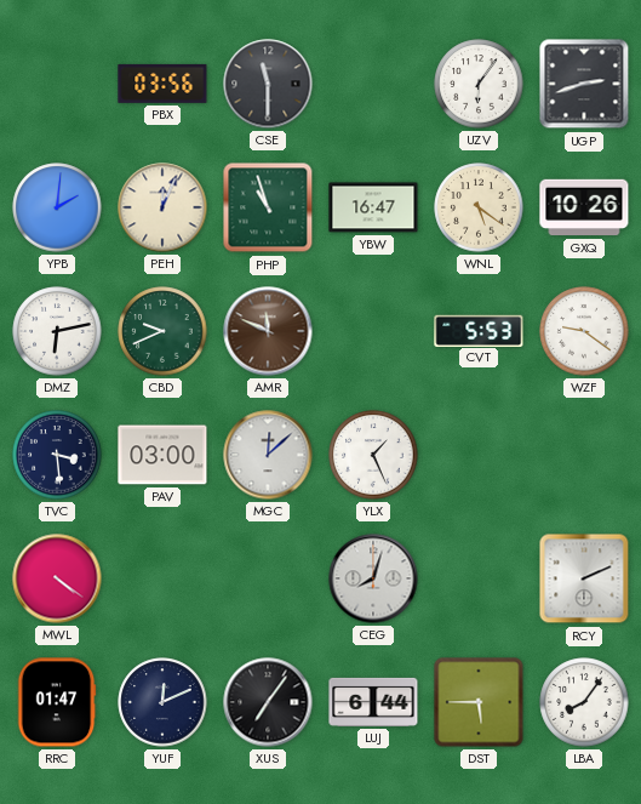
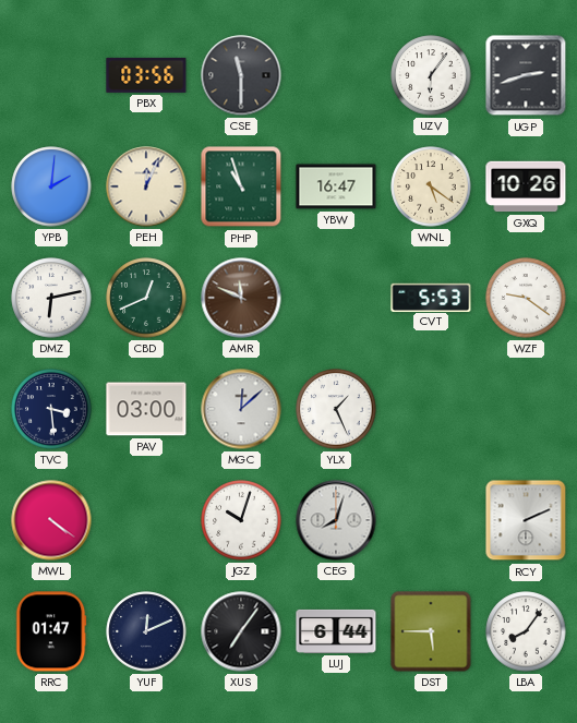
CBD: 9:41 -> 12:41 (146, 298)
JGZ: none -> 10:03 (241, 520)
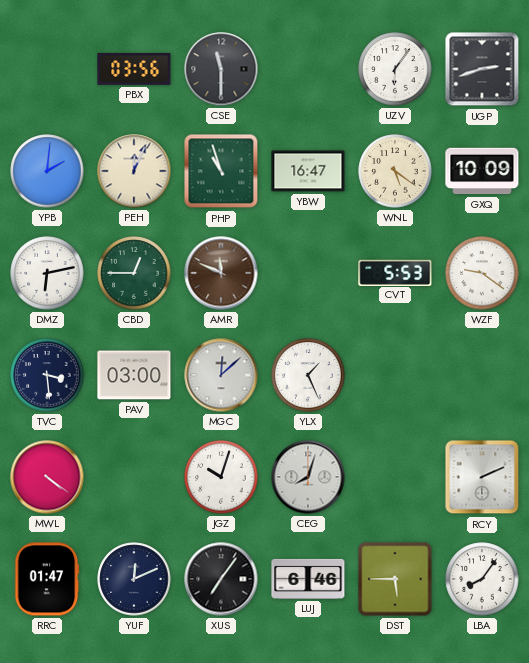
GXQ: 10:26 -> 10:09 (482, 171)
CBD: 12:41 -> 12:45 (134, 273)
LUJ: 6:44 -> 6:46 (308, 579)
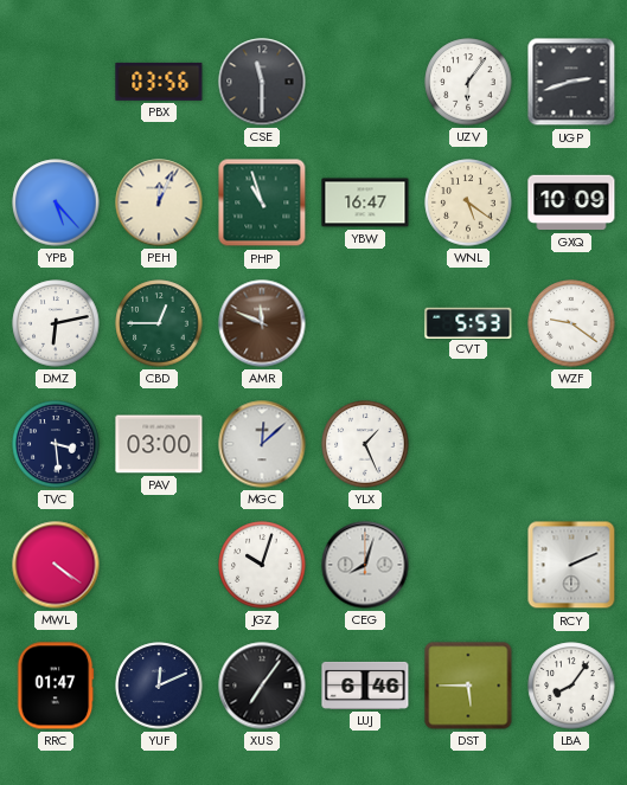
YPB: 2:01 -> 5:23 (56, 202)
